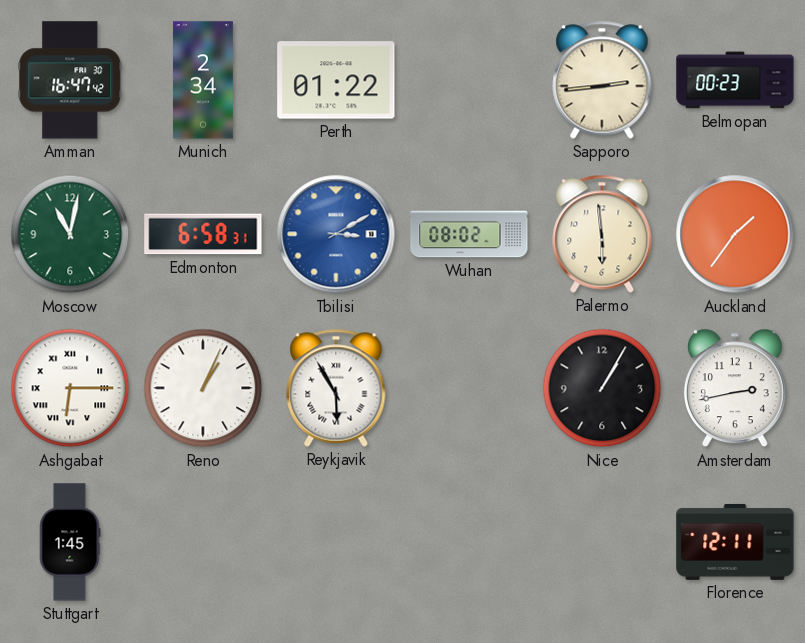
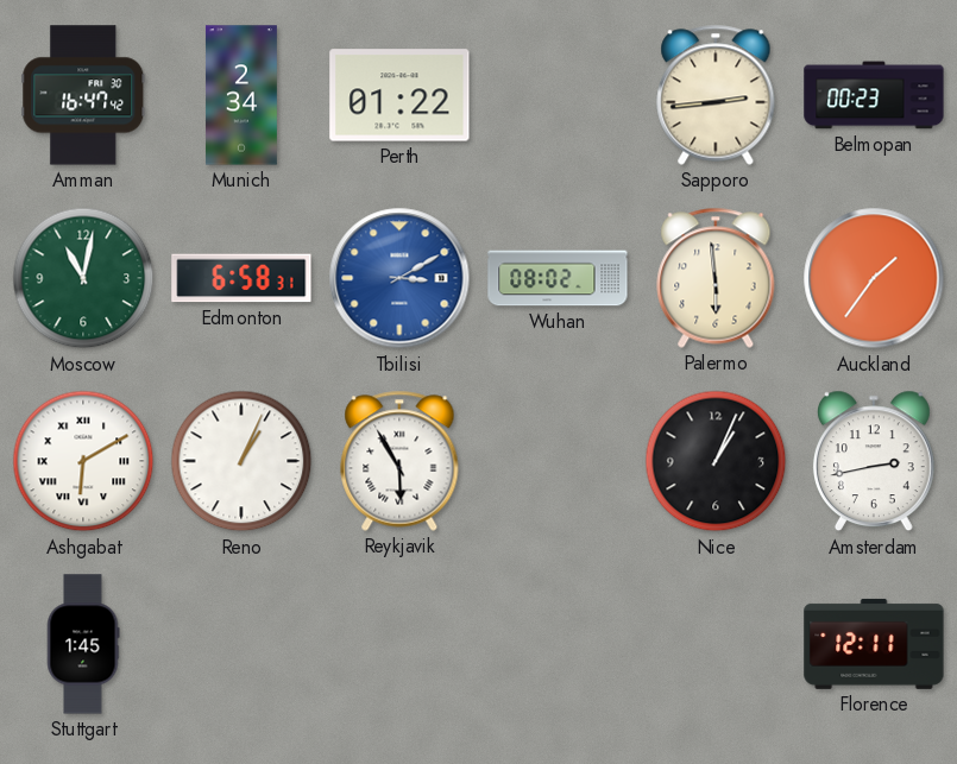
Ashgabat: 6:15 -> 6:10 (83, 461)
Nice: 1:05 -> 1:04 (716, 461)
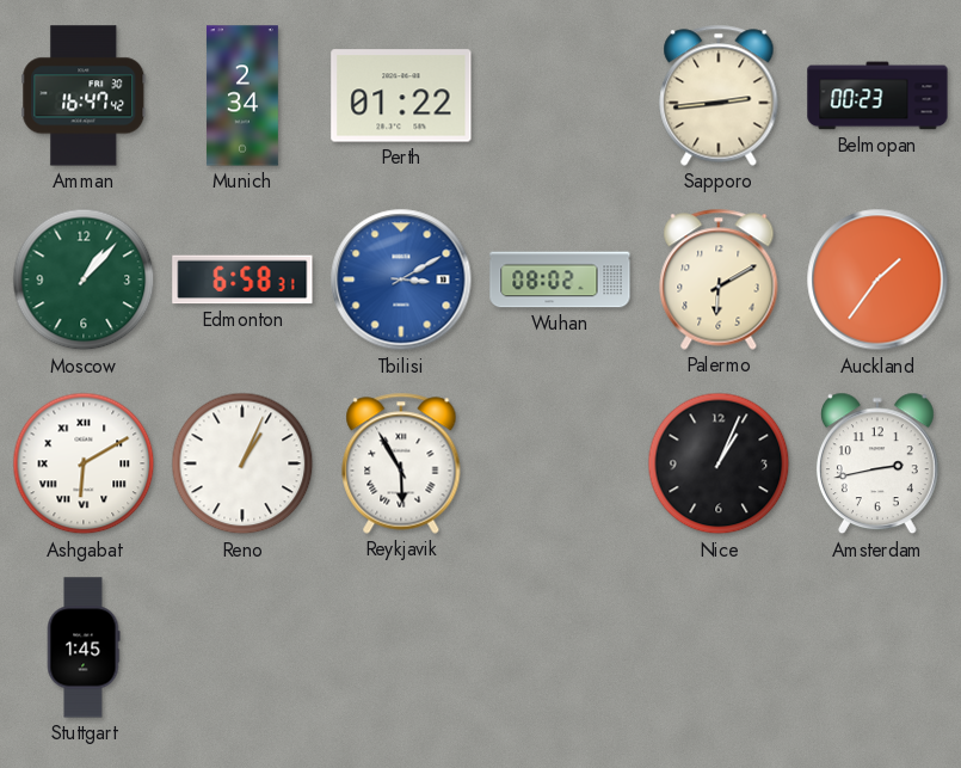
Moscow: 11:02 -> 1:07 (84, 279)
Palermo: 5:59 -> 6:10 (719, 279)
Florence: 12:11 -> none (874, 644)
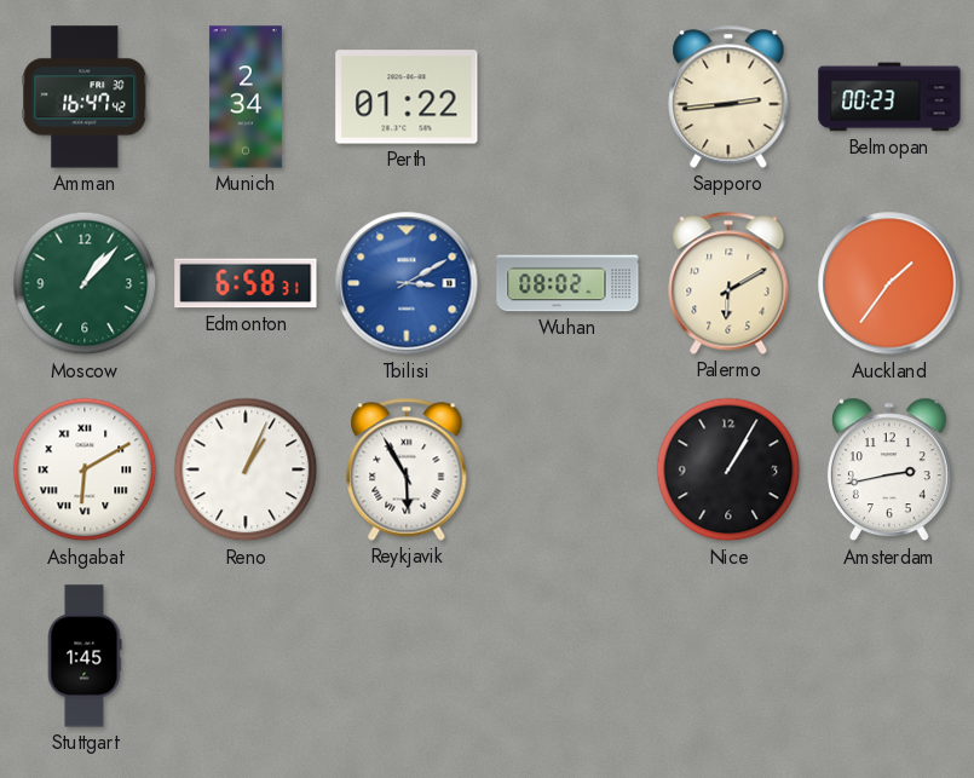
Nice: 1:04 -> 1:05 (728, 469)
